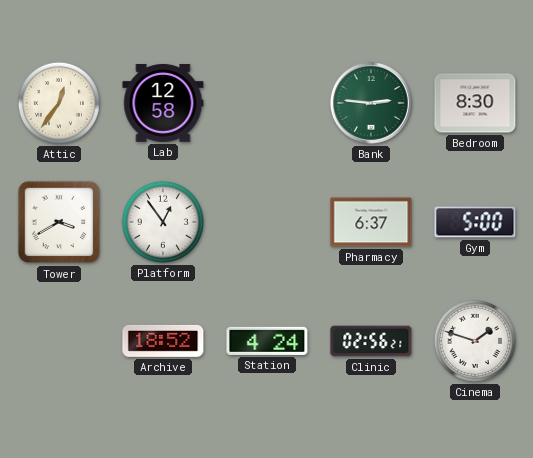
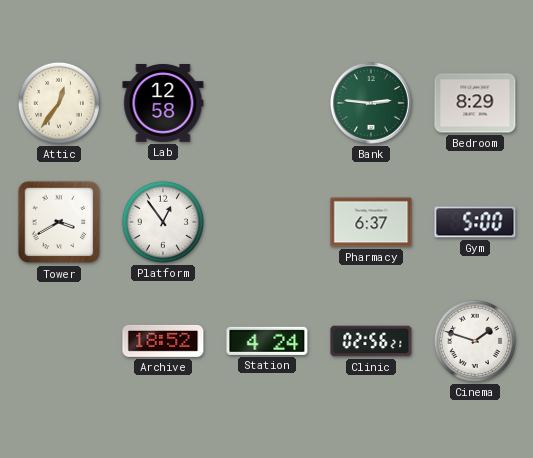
Bedroom: 8:30 -> 8:29 (475, 103)
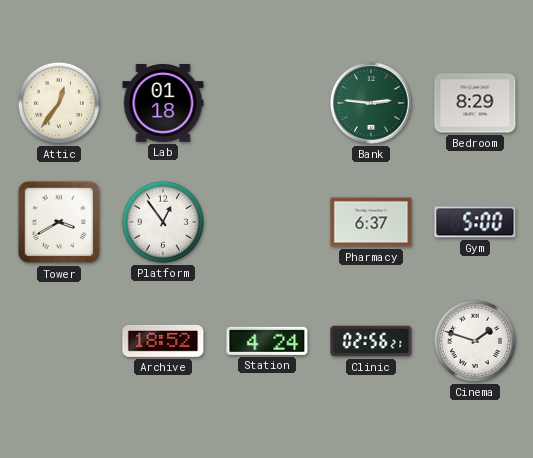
Lab: 12:58 -> 01:18 (163, 103)
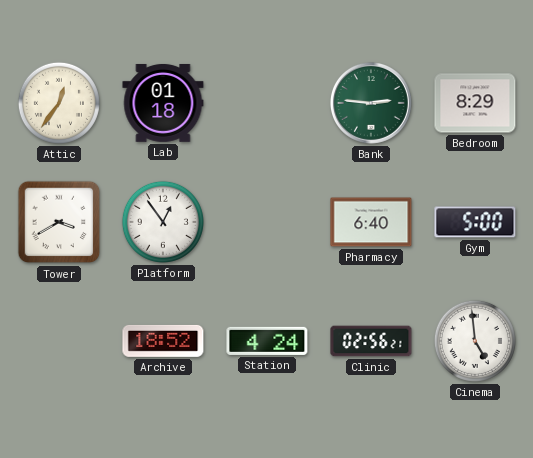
Pharmacy: 6:37 -> 6:40 (371, 222)
Cinema: 1:48 -> 4:59 (475, 341)
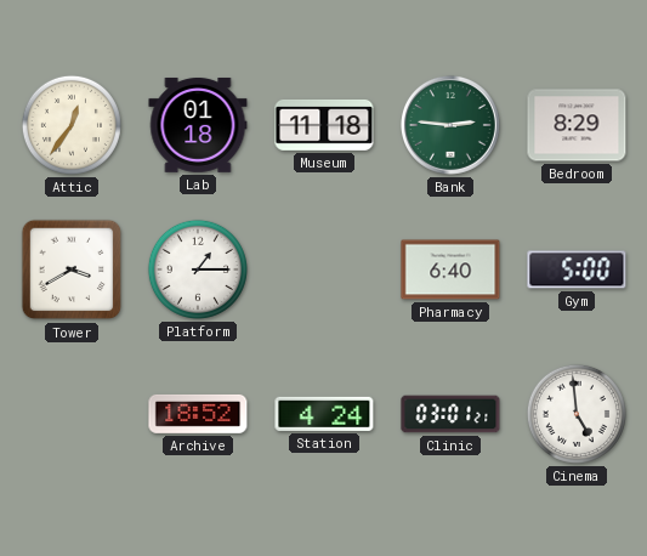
Museum: none -> 11:18 (324, 125)
Platform: 12:54 -> 1:15 (198, 270)
Clinic: 02:56 -> 03:01 (450, 414)
